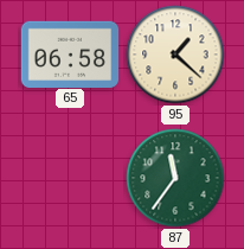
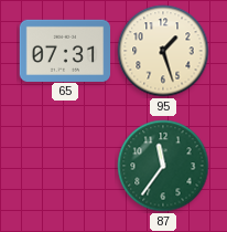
65: 06:58 -> 07:31 (65, 50)
95: 1:22 -> 1:27 (163, 51)
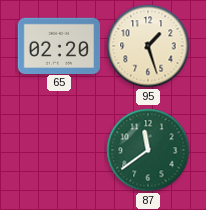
65: 07:31 -> 02:20 (59, 45)
87: 11:36 -> 11:39 (148, 150)
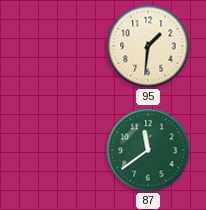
65: 02:20 -> none (59, 45)
95: 1:27 -> 1:31 (148, 46)
